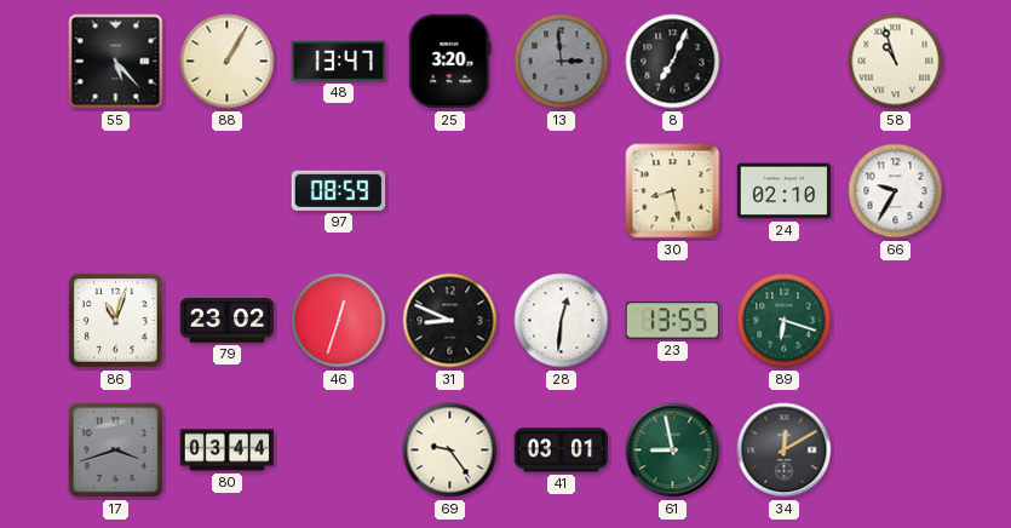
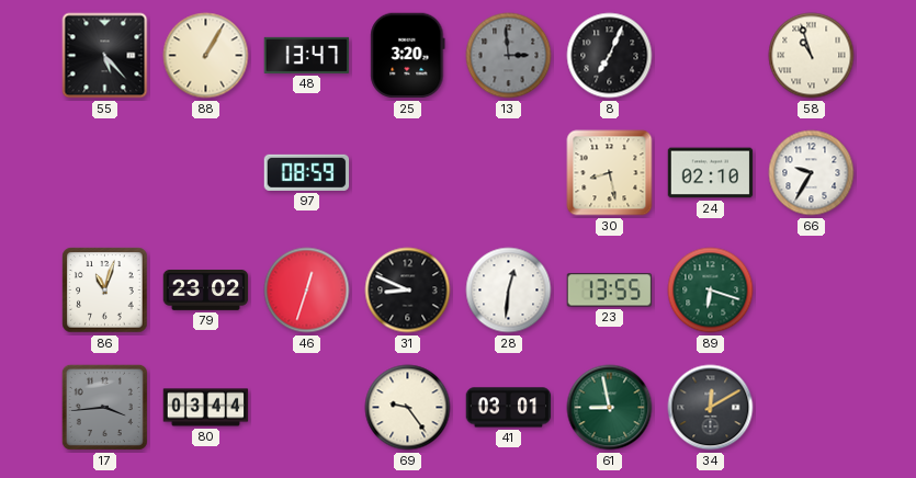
17: 3:42 -> 3:44 (104, 407)
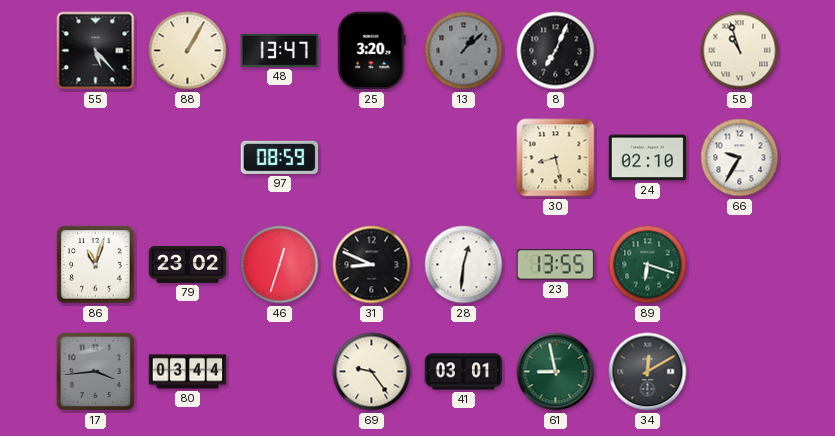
13: 2:59 -> 1:08 (464, 51)
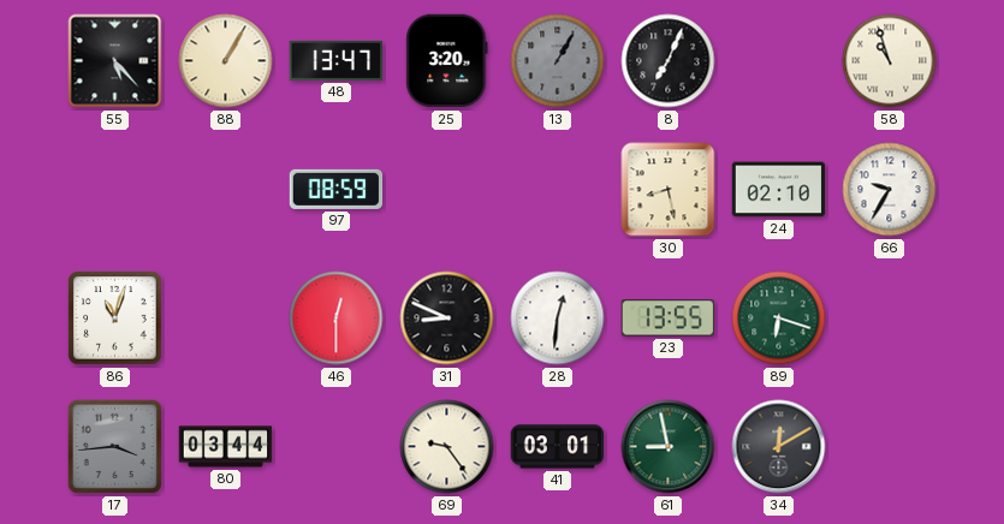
13: 1:08 -> 1:05 (558, 61)
79: 23:02 -> none (188, 265)
46: 12:33 -> 12:30 (337, 318)
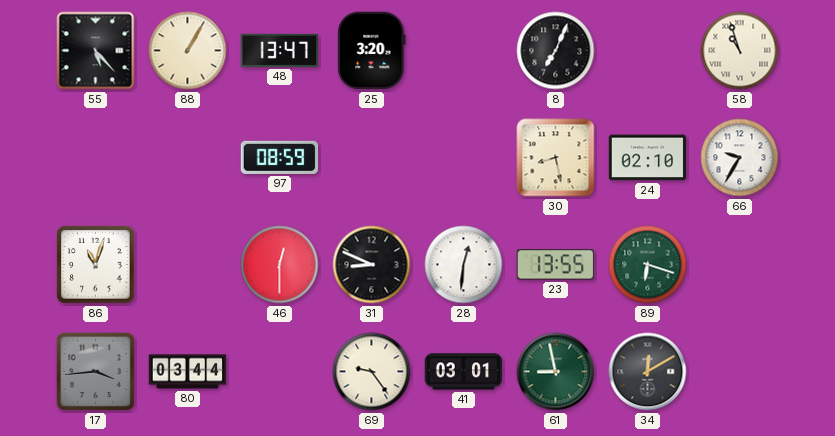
13: 1:05 -> none (558, 61)
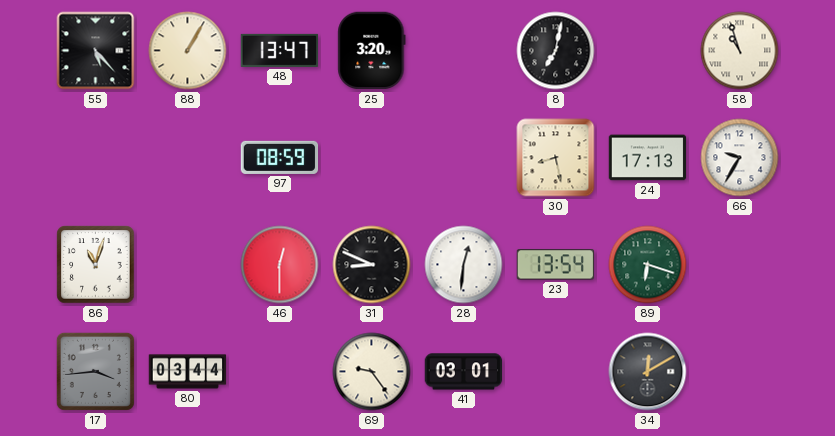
8: 7:04 -> 7:02 (556, 51)
24: 02:10 -> 17:13 (648, 158)
23: 13:55 -> 13:54 (556, 265)
61: 8:58 -> none (556, 372)
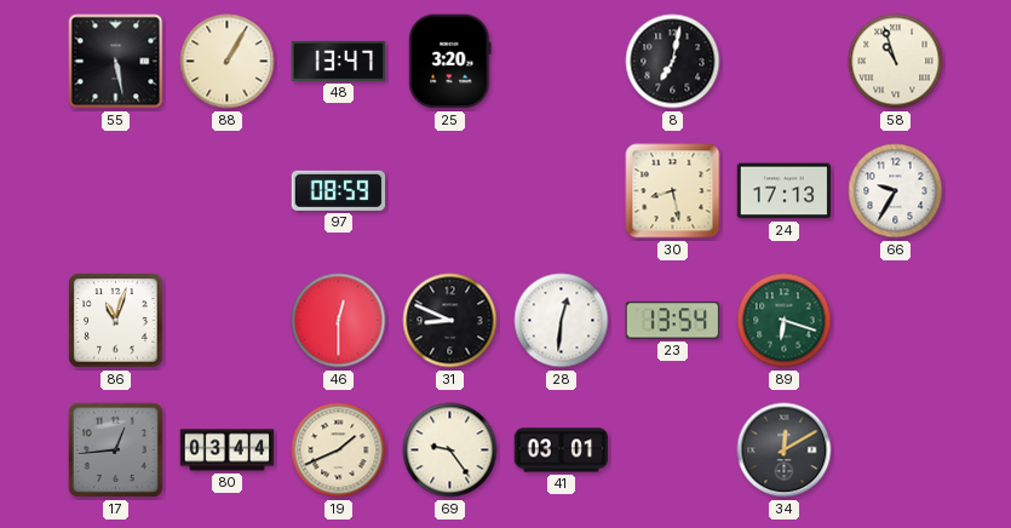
55: 5:23 -> 5:28 (116, 62)
17: 3:44 -> 12:44 (115, 449)
19: none -> 1:41 (339, 450)
